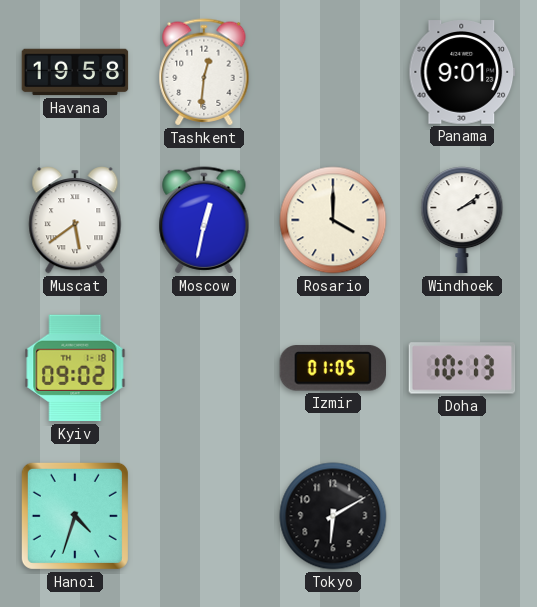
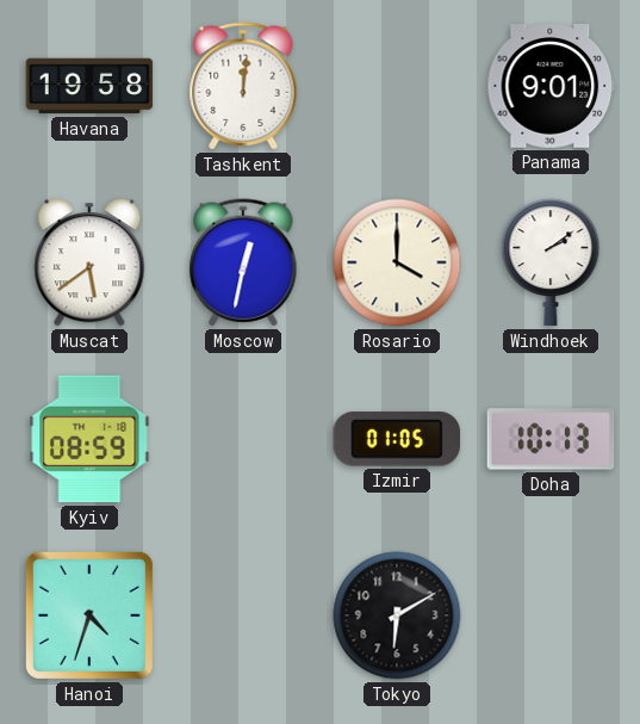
Tashkent: 12:31 -> 12:01 (243, 86)
Kyiv: 09:02 -> 08:59 (89, 439)
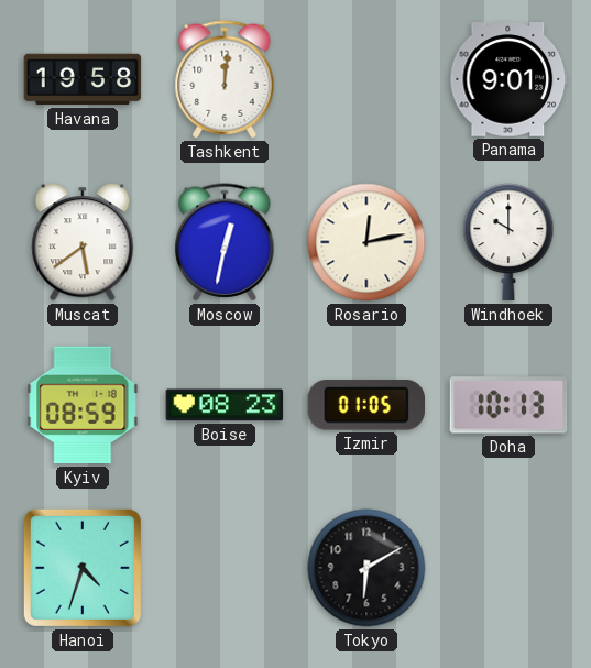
Rosario: 4:00 -> 12:13 (366, 242)
Windhoek: 2:09 -> 10:00 (508, 242)
Boise: none -> 08:23 (225, 405)
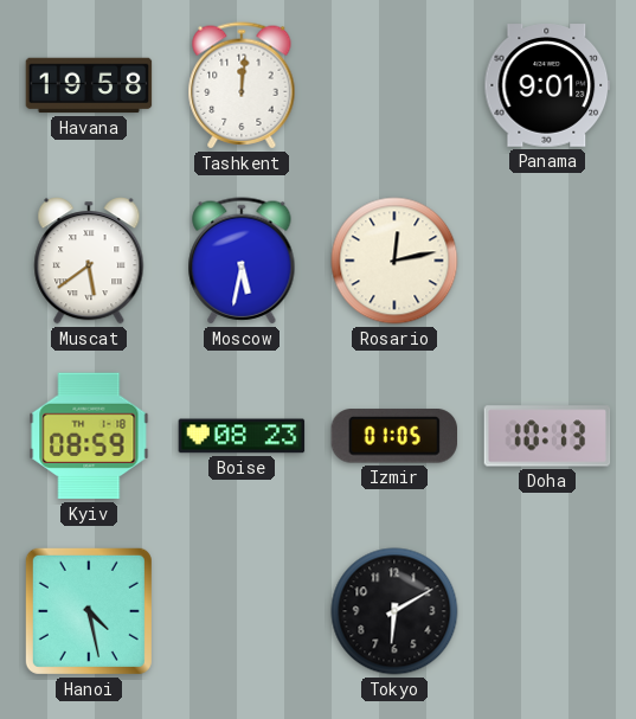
Moscow: 12:32 -> 5:32 (242, 261)
Windhoek: 10:00 -> none (508, 242)
Hanoi: 4:33 -> 4:28 (89, 611)
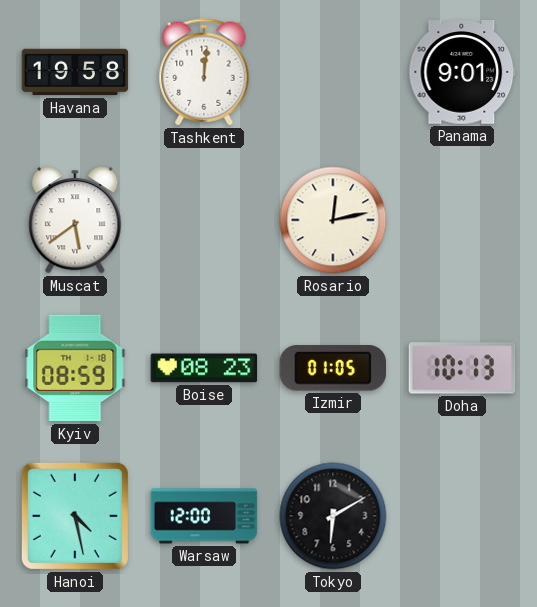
Moscow: 5:32 -> none (242, 261)
Warsaw: none -> 12:00 (204, 516)
